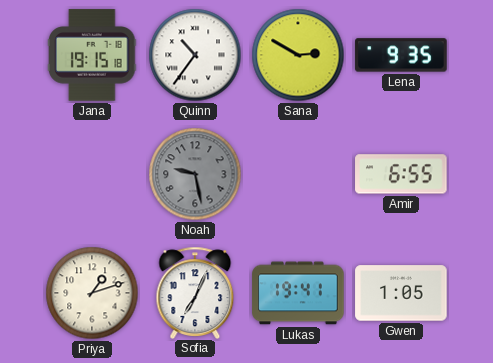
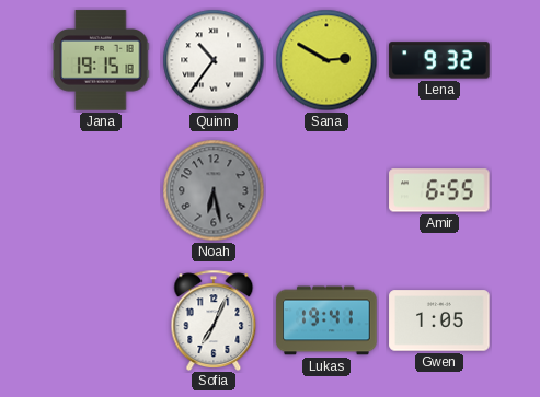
Lena: 9:35 -> 9:32 (439, 60)
Noah: 9:28 -> 6:28 (214, 190)
Priya: 1:12 -> none (92, 293)
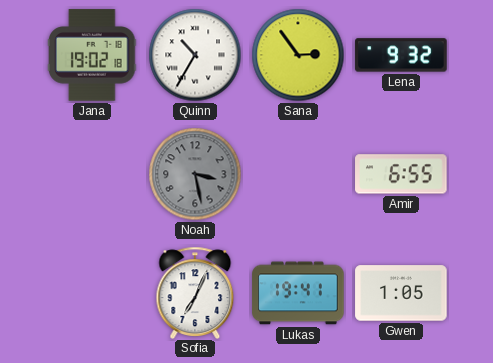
Jana: 19:15 -> 19:02 (92, 55)
Quinn: 10:36 -> 10:35 (195, 55)
Sana: 2:50 -> 2:54 (298, 55)
Noah: 6:28 -> 3:28 (195, 174)
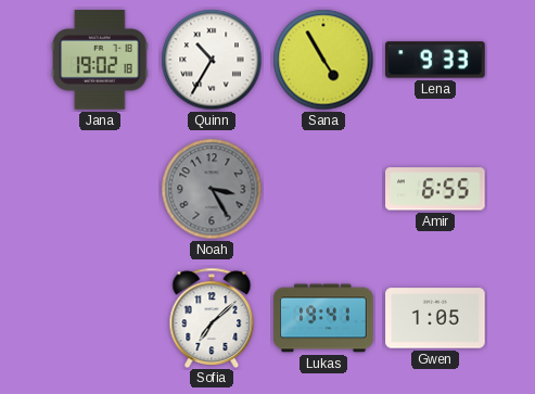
Sana: 2:54 -> 4:55 (323, 60)
Lena: 9:32 -> 9:33 (435, 60)
Noah: 3:28 -> 3:25 (212, 189)
Sofia: 7:04 -> 7:08 (212, 317)
